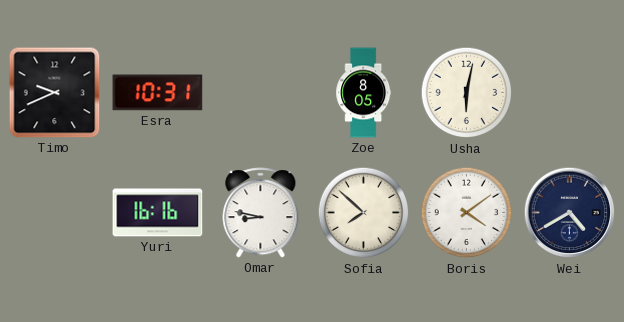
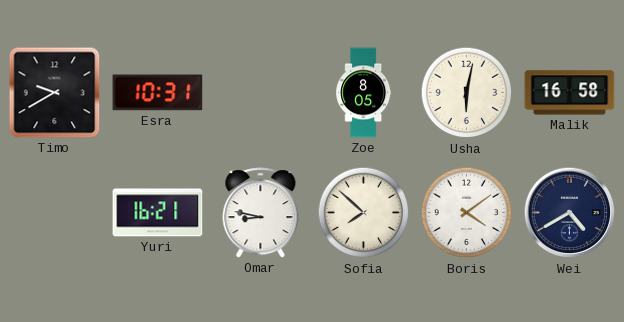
Timo: 9:41 -> 9:40 (55, 93)
Malik: none -> 16:58 (570, 93)
Yuri: 16:16 -> 16:21 (158, 213)
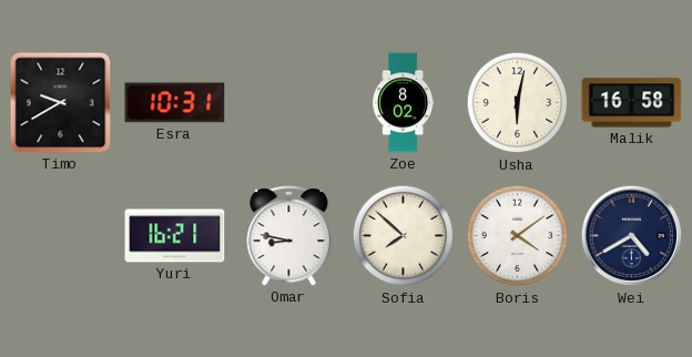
Zoe: 8:05 -> 8:02 (404, 103)
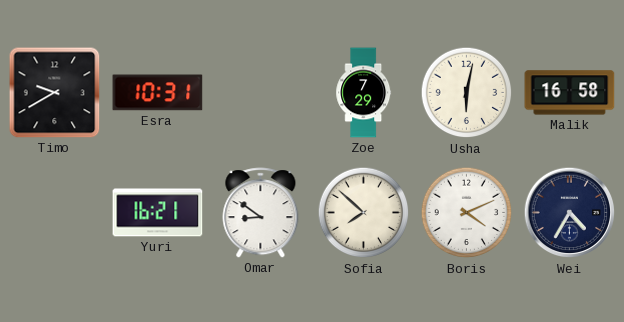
Zoe: 8:02 -> 7:29 (364, 93)
Omar: 8:47 -> 8:51 (261, 213)
Boris: 4:09 -> 4:11 (467, 213)
Wei: 4:40 -> 4:35 (570, 213)
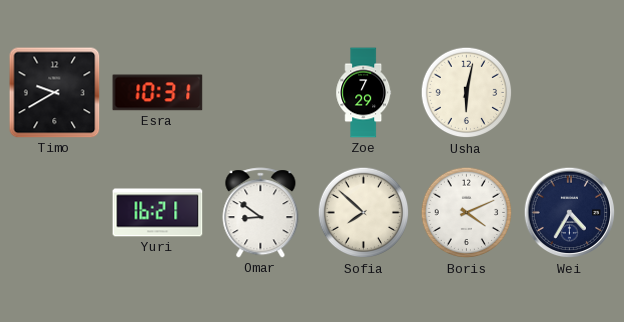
Malik: 16:58 -> none (570, 93)
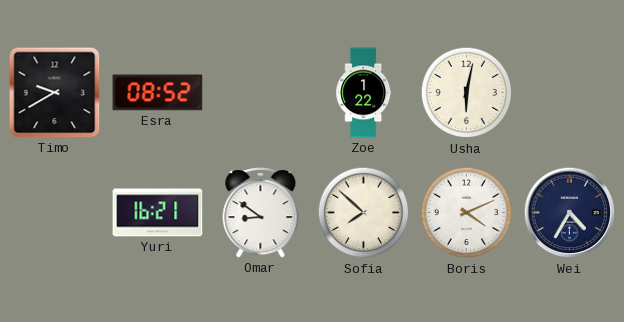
Esra: 10:31 -> 08:52 (158, 93)
Zoe: 7:29 -> 1:22 (364, 93)
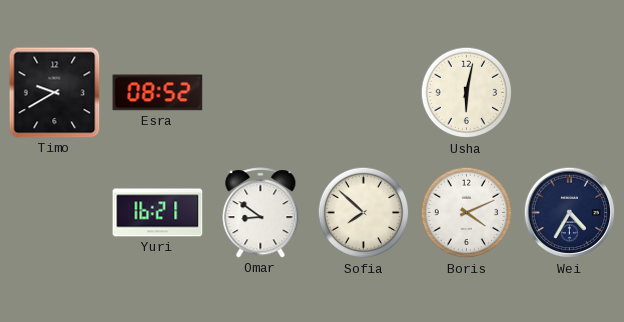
Zoe: 1:22 -> none (364, 93)
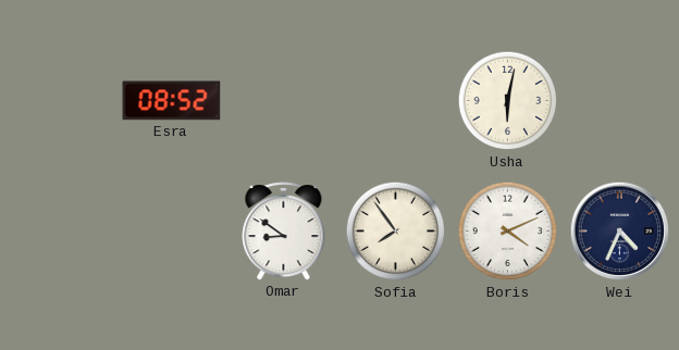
Timo: 9:40 -> none (55, 93)
Yuri: 16:21 -> none (158, 213)
Sofia: 7:52 -> 7:54 (396, 232)
Wei: 4:35 -> 4:34 (620, 232)
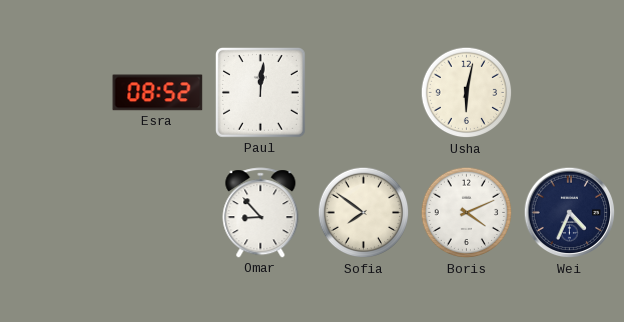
Paul: none -> 12:01 (260, 92)
Omar: 8:51 -> 8:53 (261, 213)
Sofia: 7:54 -> 7:51 (364, 213)
